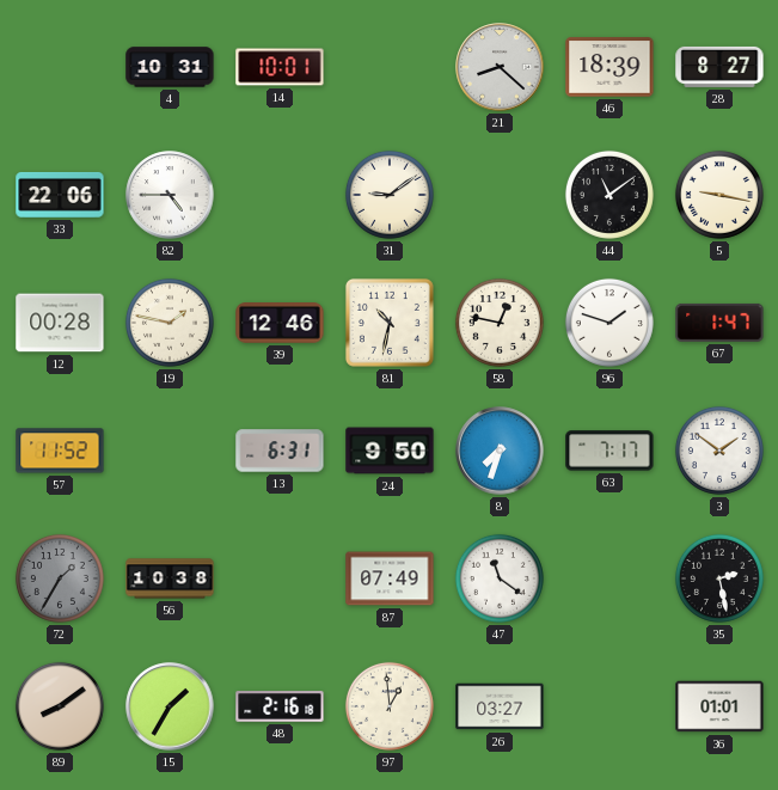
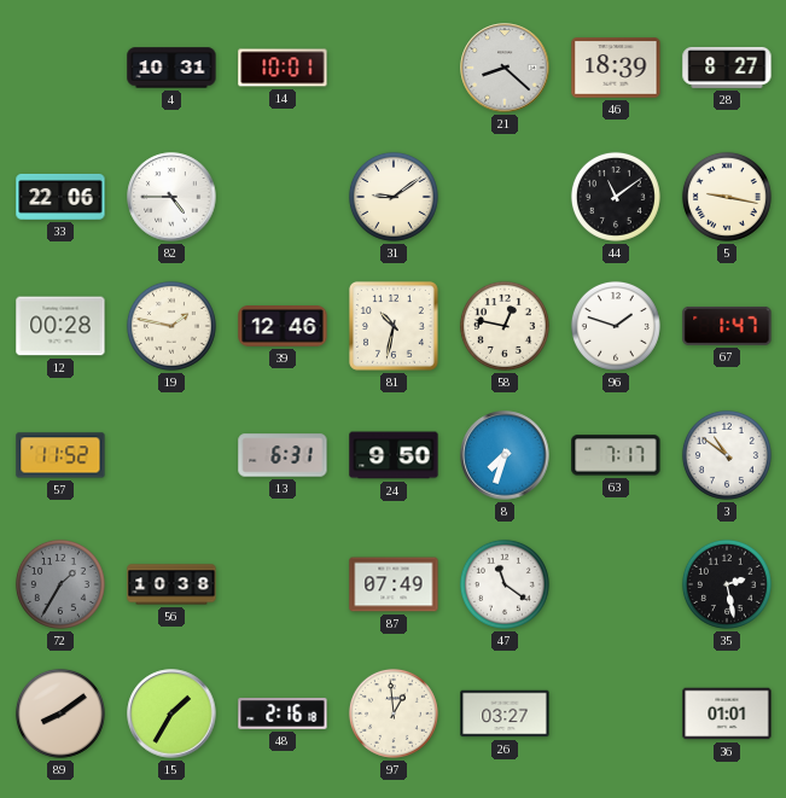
3: 1:51 -> 10:51 (727, 455)
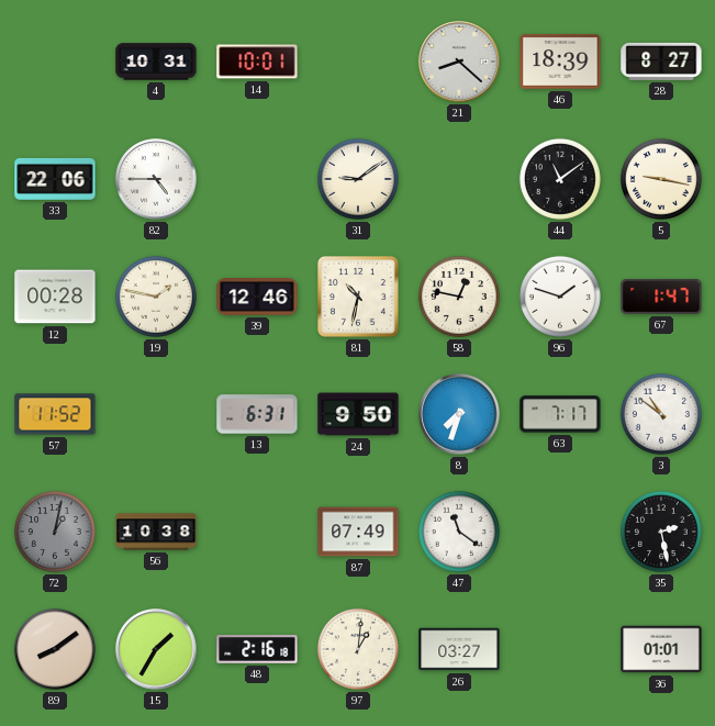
72: 1:35 -> 1:02 (55, 532)
97: 12:59 -> 1:01 (358, 649)
